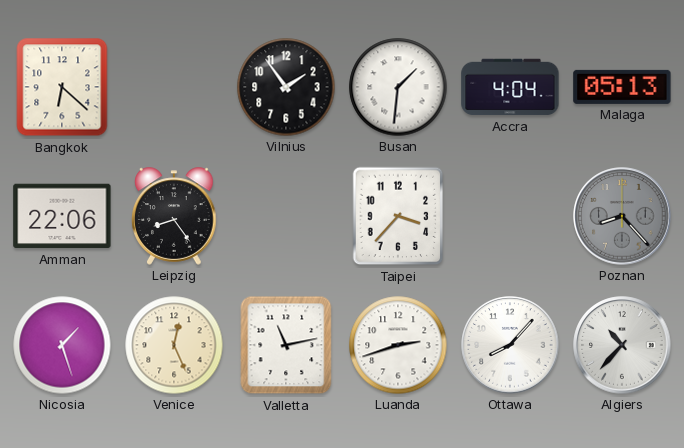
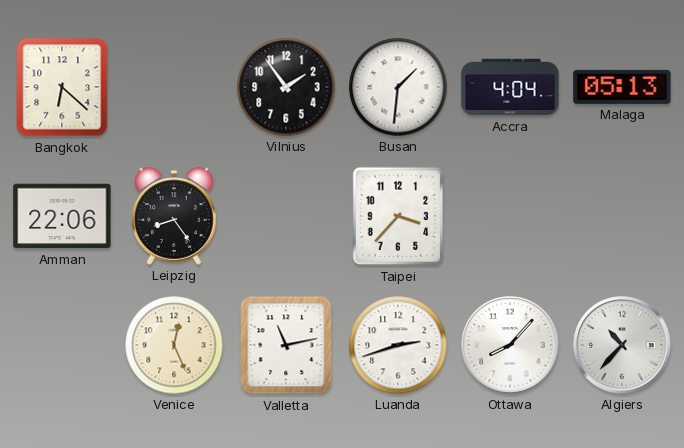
Poznan: 8:23 -> none (622, 216)
Nicosia: 1:27 -> none (62, 345)
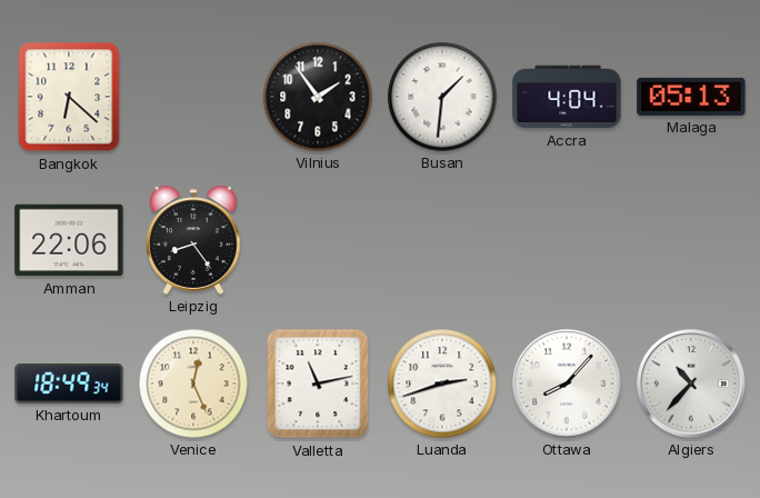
Taipei: 3:37 -> none (398, 216)
Khartoum: none -> 18:49 (69, 384)
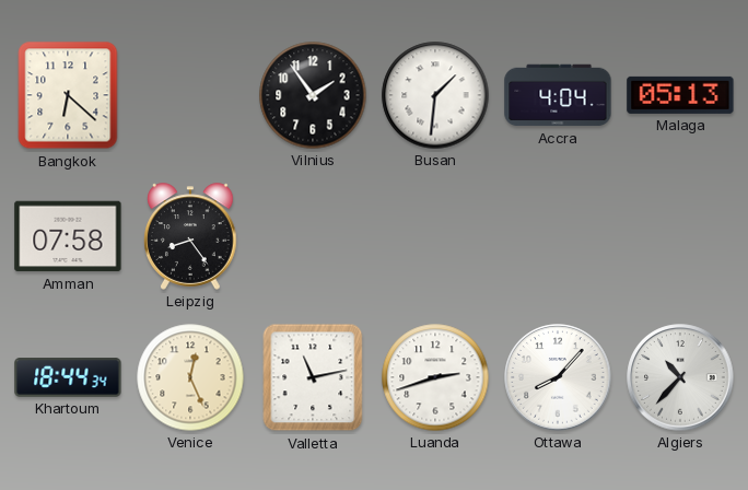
Amman: 22:06 -> 07:58 (68, 236)
Khartoum: 18:49 -> 18:44 (68, 377)
